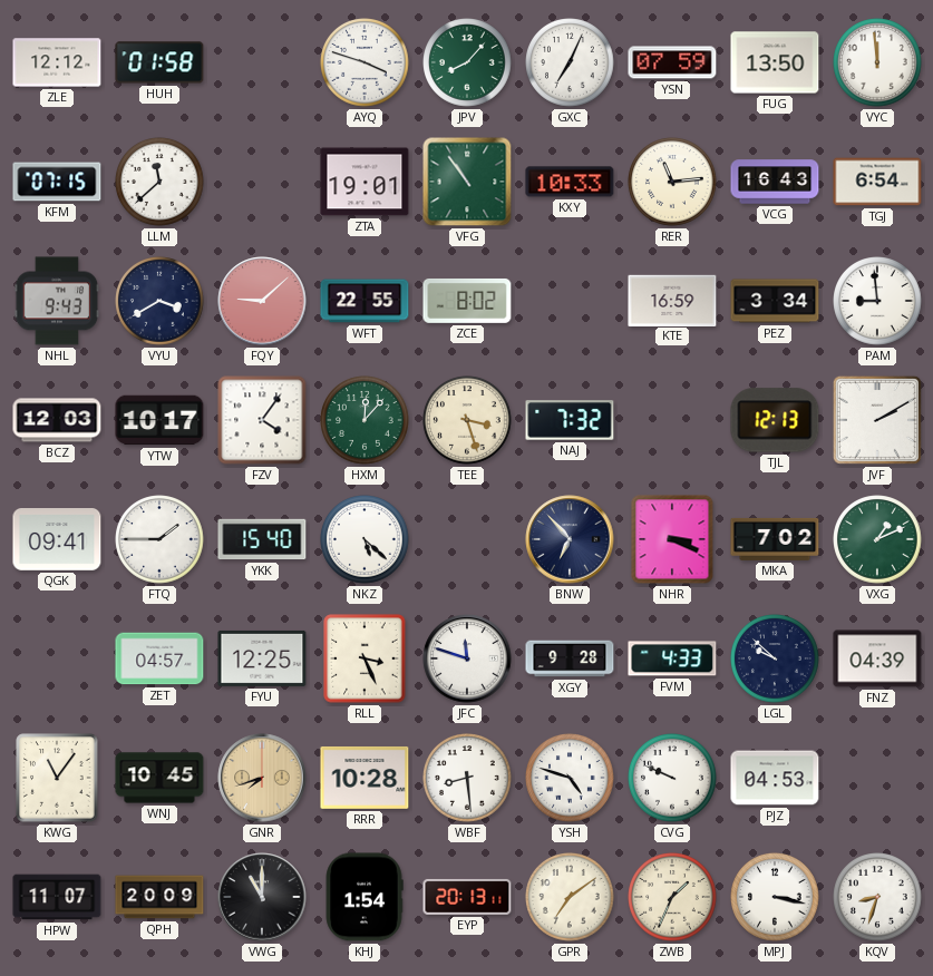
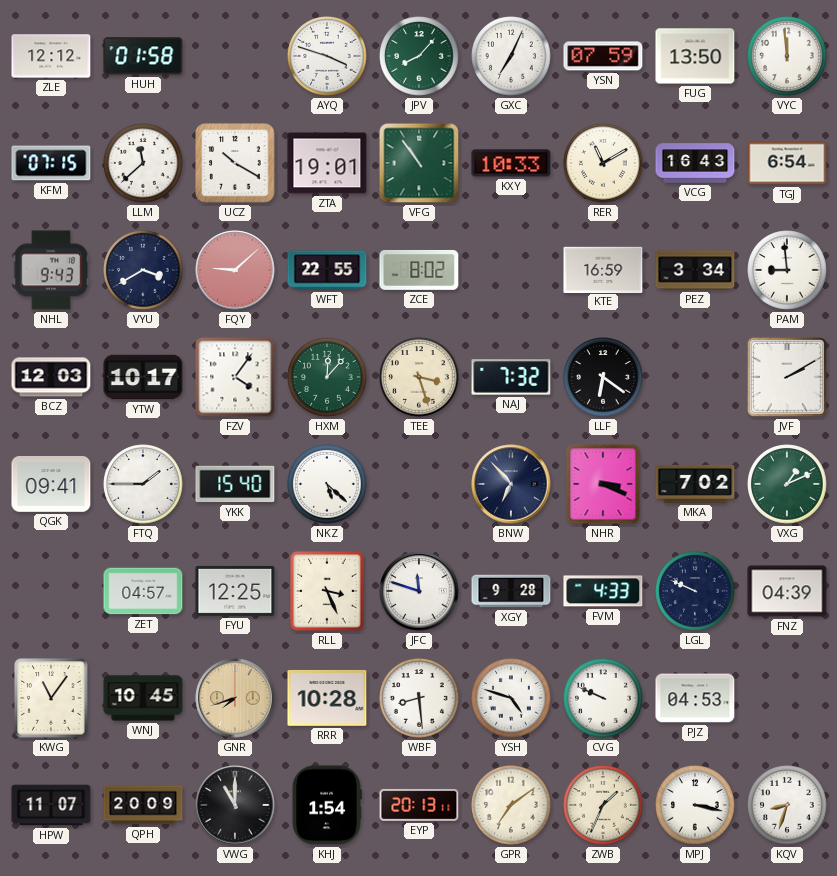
UCZ: none -> 10:20 (235, 163)
RER: 11:14 -> 11:10 (603, 163)
LLF: none -> 6:21 (603, 377)
TJL: 12:13 -> none (775, 420)
LGL: 9:52 -> 9:49 (695, 591)
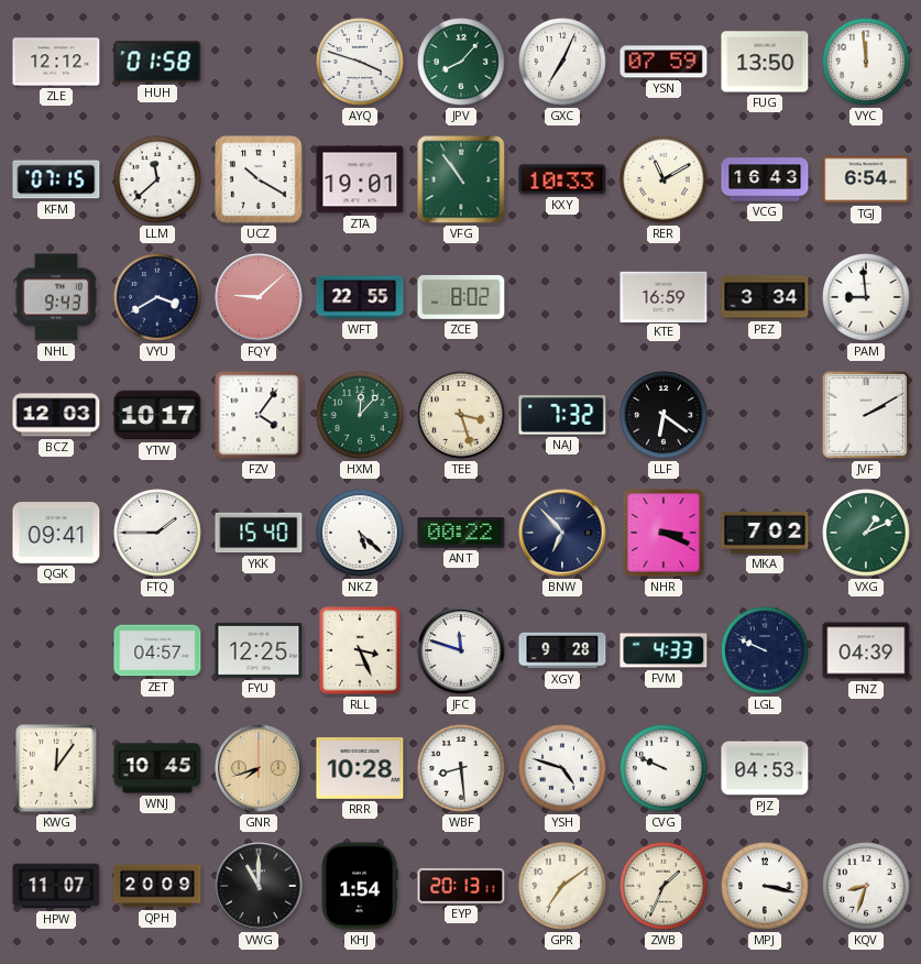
ANT: none -> 00:22 (461, 533)
KWG: 11:06 -> 12:06 (56, 768)
